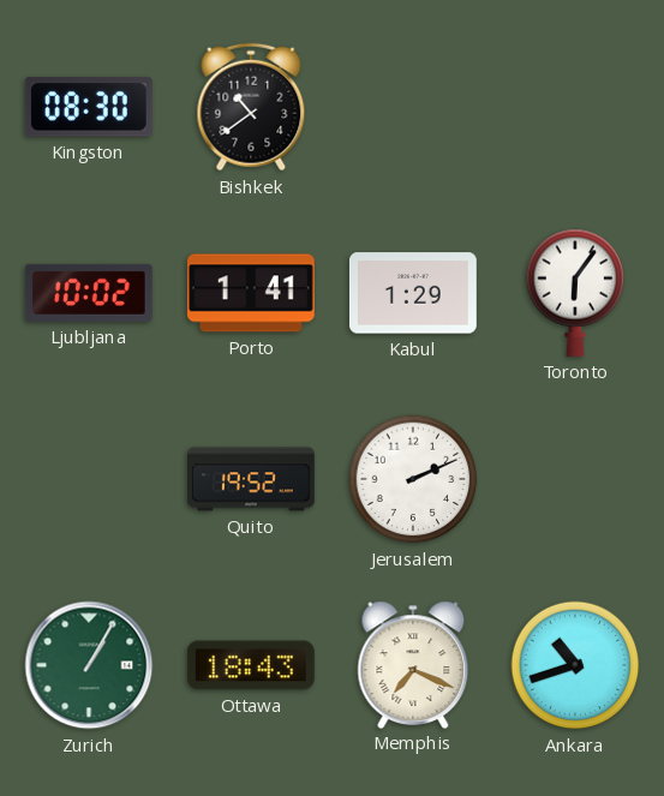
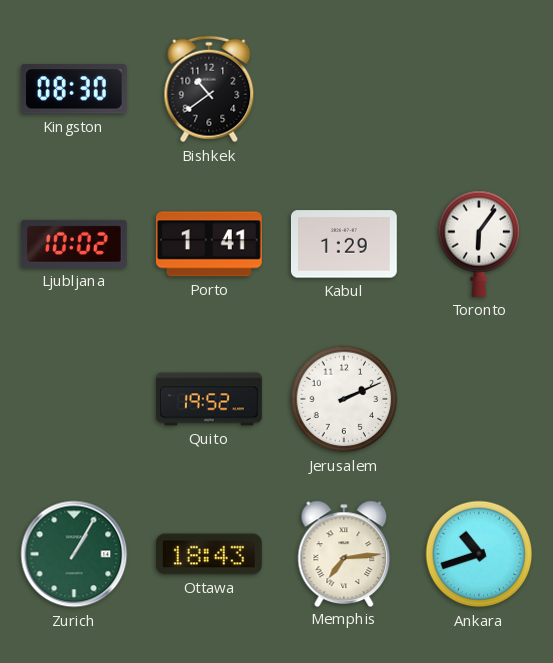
Memphis: 7:19 -> 7:14 (344, 553)
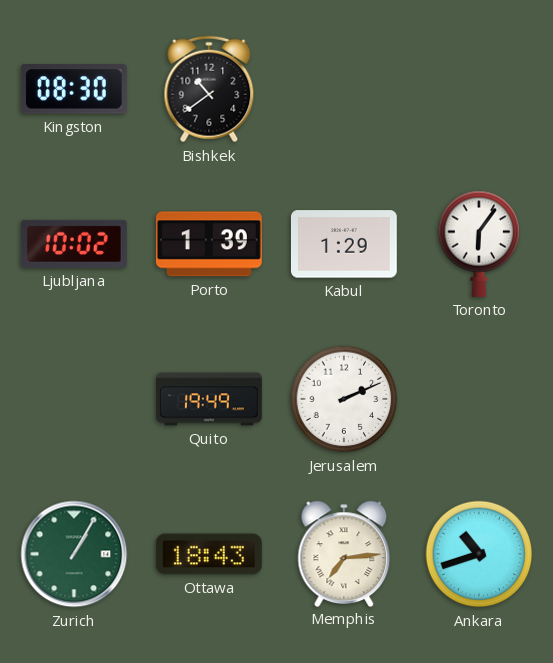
Porto: 1:41 -> 1:39 (209, 244)
Quito: 19:52 -> 19:49 (210, 399)
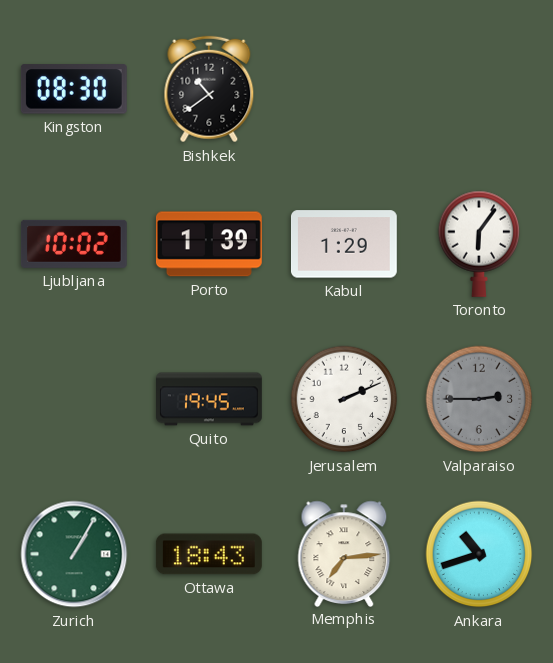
Quito: 19:49 -> 19:45 (210, 399)
Valparaiso: none -> 2:45 (479, 399)
